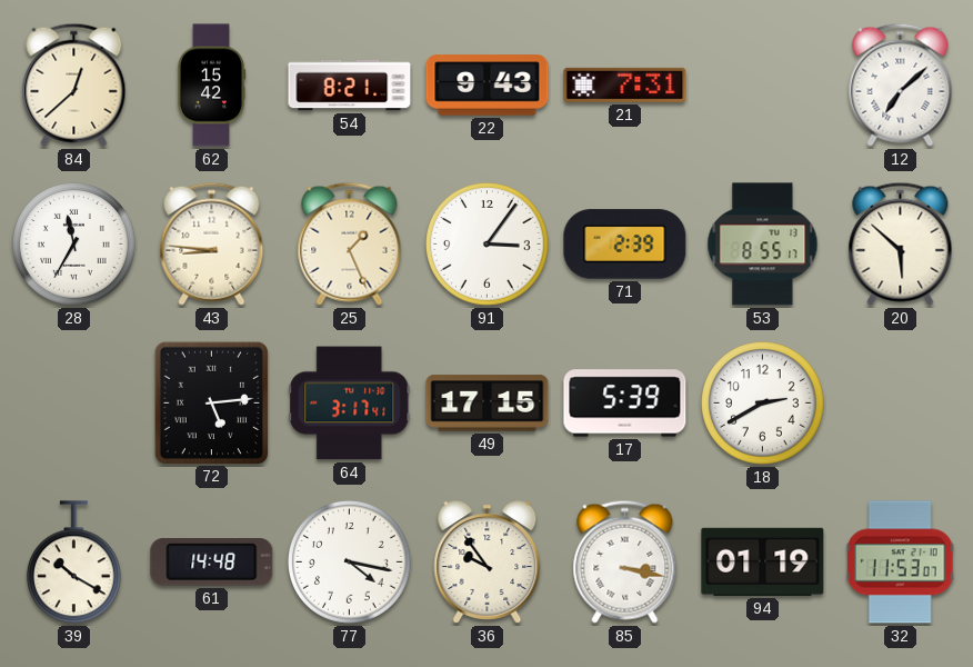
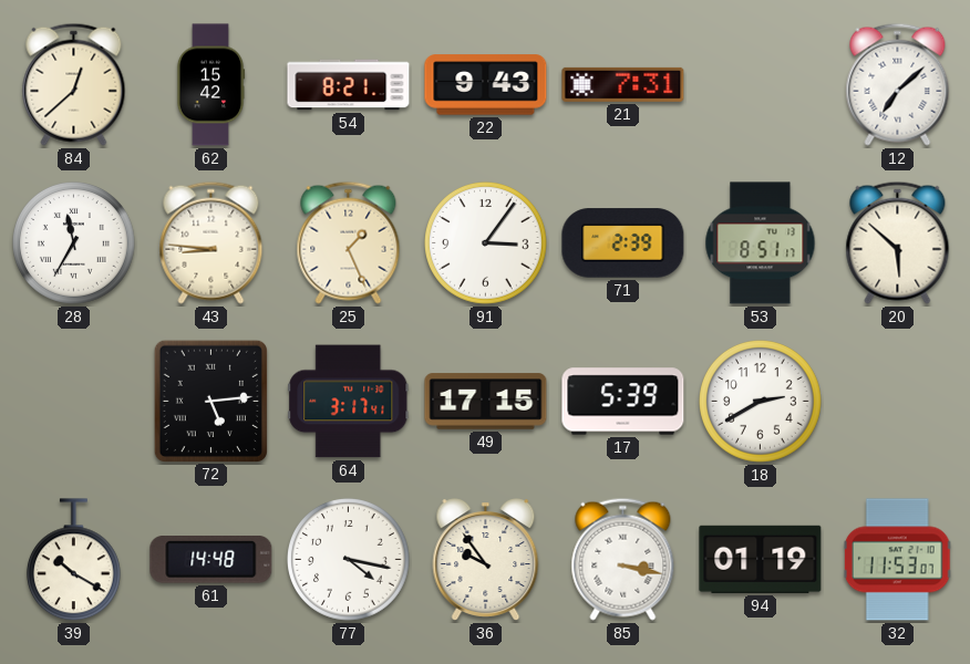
53: 8:55 -> 8:51 (761, 243)
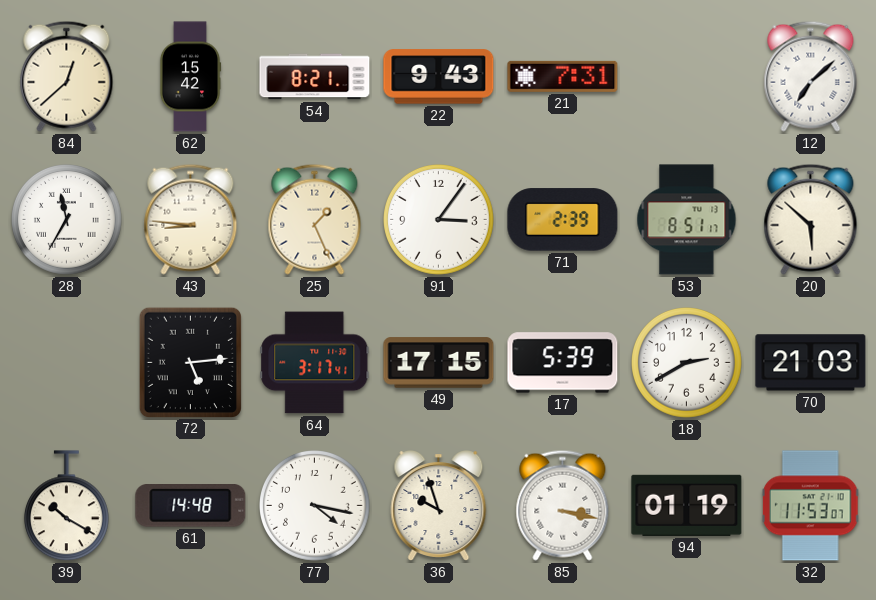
70: none -> 21:03 (811, 363)
36: 9:54 -> 9:57 (439, 506)
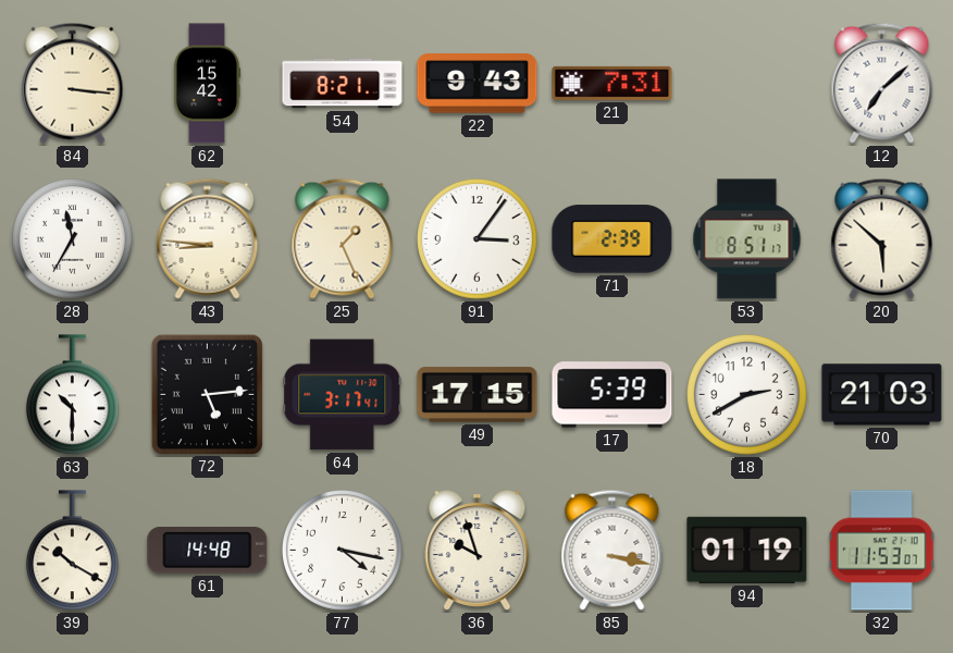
84: 12:38 -> 3:16 (73, 83)
63: none -> 10:30 (72, 395)
